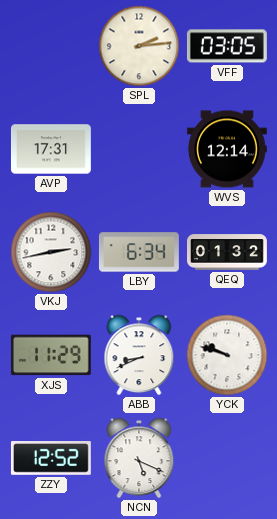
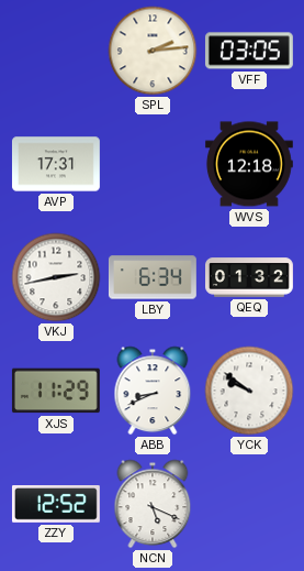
WVS: 12:14 -> 12:18 (249, 164)
YCK: 9:48 -> 9:51 (249, 391)
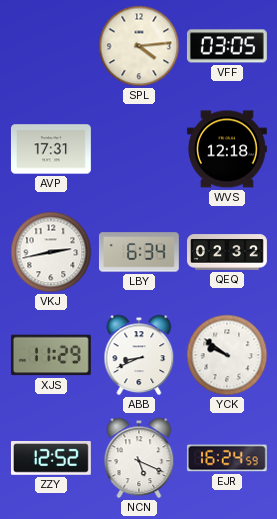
SPL: 2:14 -> 4:14 (139, 46)
QEQ: 01:32 -> 02:32 (228, 252)
EJR: none -> 16:24 (227, 458)
